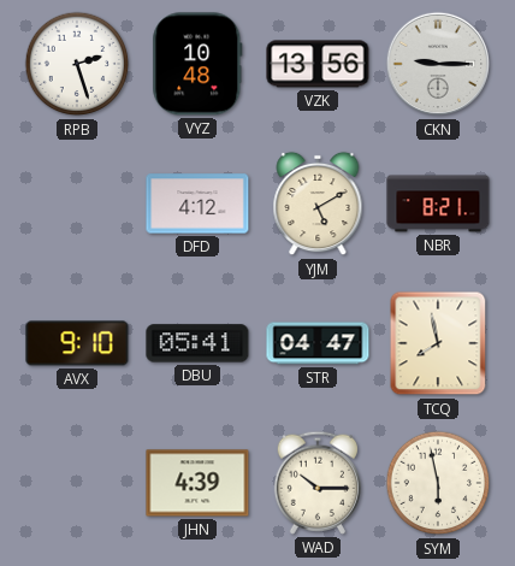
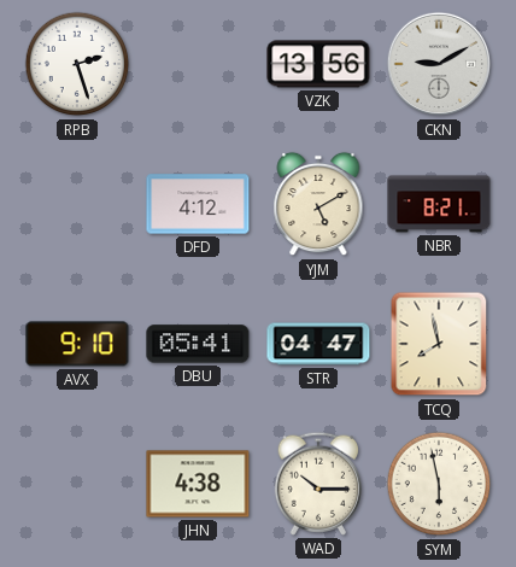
VYZ: 10:48 -> none (197, 64)
CKN: 9:15 -> 9:10 (439, 64)
JHN: 4:39 -> 4:38 (198, 484)
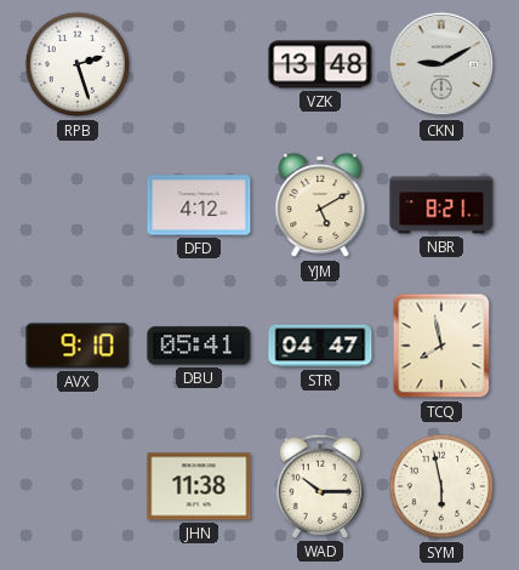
VZK: 13:56 -> 13:48 (320, 64)
JHN: 4:38 -> 11:38 (199, 486)
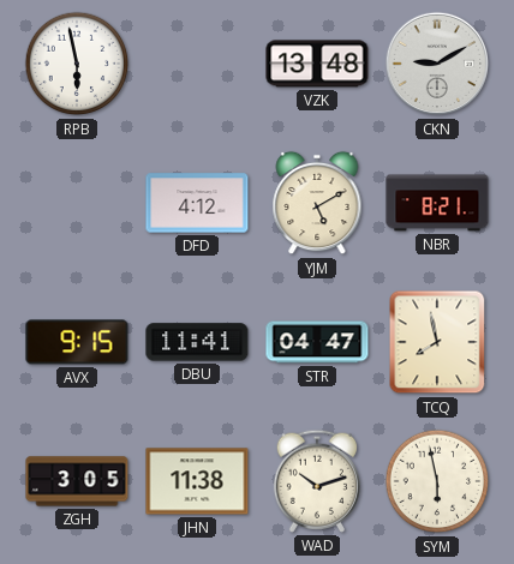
RPB: 2:27 -> 5:58 (77, 64)
AVX: 9:10 -> 9:15 (77, 342)
DBU: 05:41 -> 11:41 (197, 342)
ZGH: none -> 3:05 (77, 481)
WAD: 10:15 -> 10:12 (316, 481)
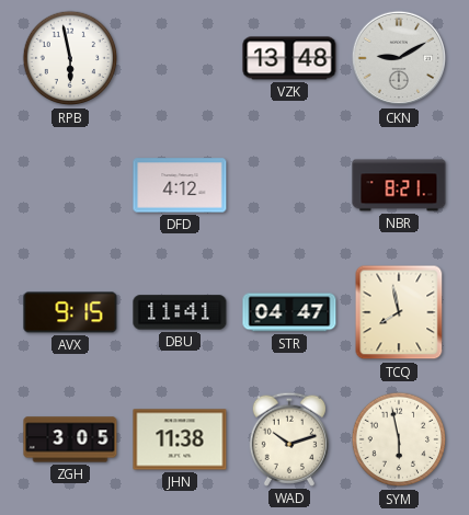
YJM: 5:10 -> none (317, 203)
